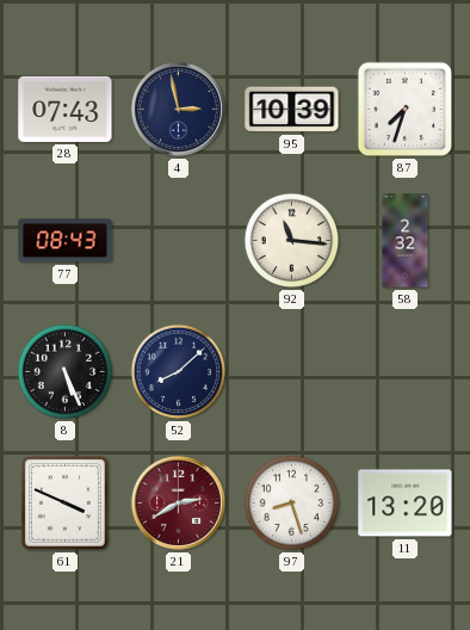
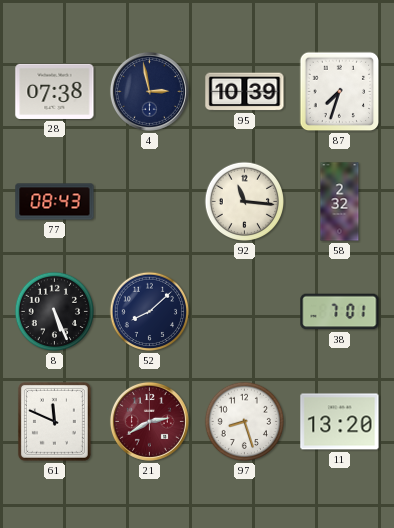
28: 07:43 -> 07:38 (55, 91)
38: none -> 7:01 (340, 312)
61: 3:49 -> 11:49 (54, 421)
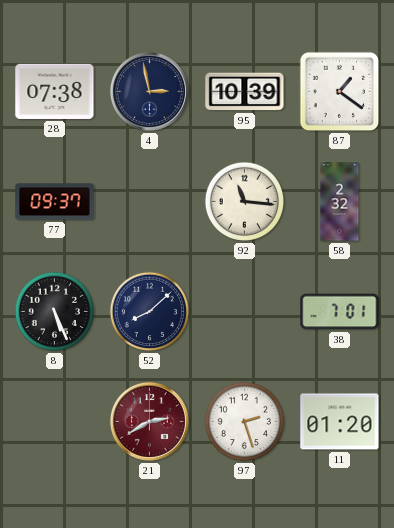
87: 7:33 -> 1:21 (340, 92)
77: 08:43 -> 09:37 (55, 202)
61: 11:49 -> none (54, 421)
97: 8:27 -> 2:27 (245, 422)
11: 13:20 -> 01:20 (340, 422)
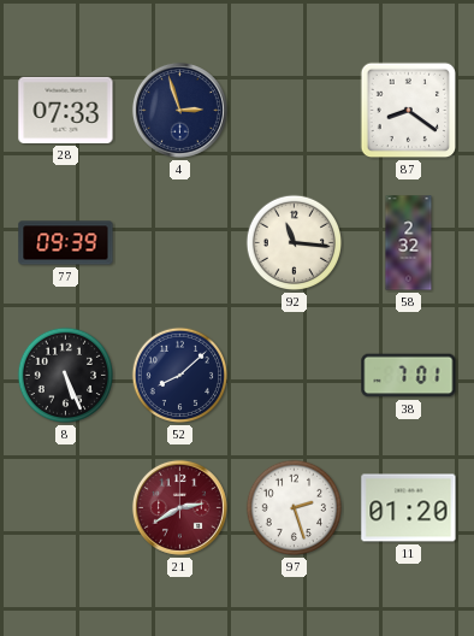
28: 07:38 -> 07:33 (66, 110)
4: 2:58 -> 2:57 (179, 110)
95: 10:39 -> none (245, 92)
87: 1:21 -> 8:21 (409, 111)
77: 09:37 -> 09:39 (66, 243)
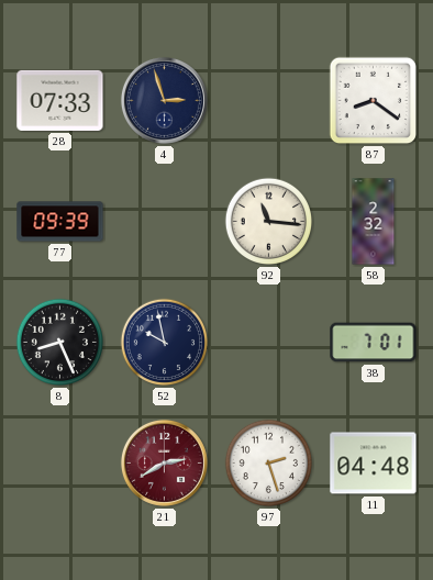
8: 5:26 -> 8:26 (60, 343)
52: 8:08 -> 9:58 (165, 343)
11: 01:20 -> 04:48 (374, 464)
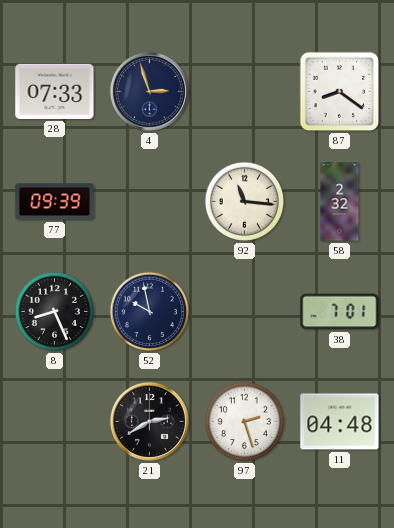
21 dial: burgundy -> black (149, 421)
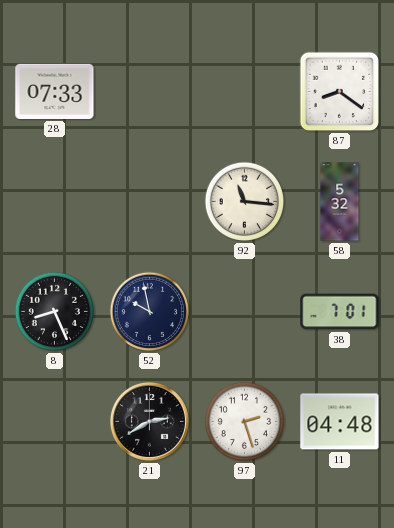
4: 2:57 -> none (149, 91)
77: 09:39 -> none (55, 202)
58: 2:32 -> 5:32 (340, 202)
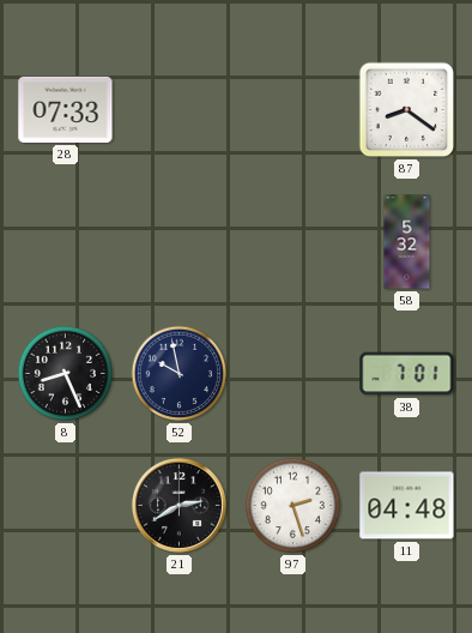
92: 11:16 -> none (245, 202)
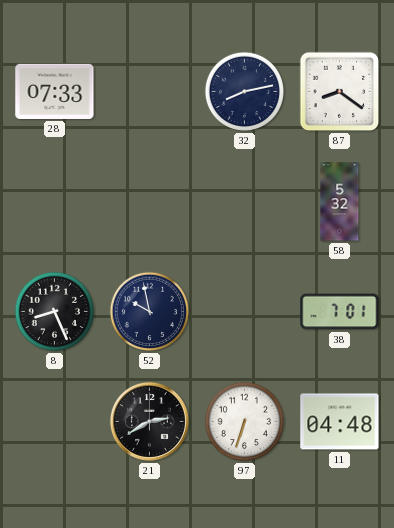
32: none -> 8:13 (245, 92)
97: 2:27 -> 6:33 (245, 422)
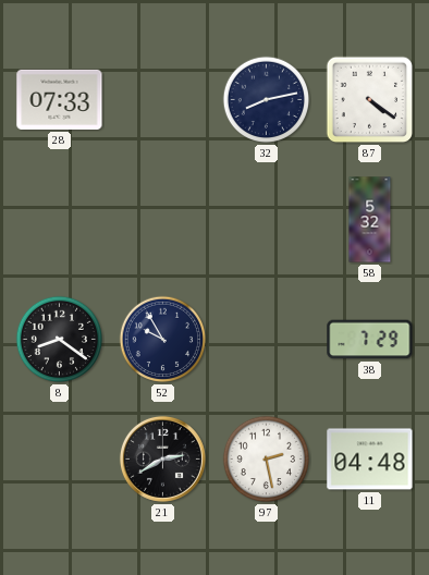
87: 8:21 -> 4:21 (370, 100)
8: 8:26 -> 8:21 (60, 340)
52: 9:58 -> 9:55 (163, 340)
38: 7:01 -> 7:29 (370, 340)
97: 6:33 -> 2:28 (267, 460)
